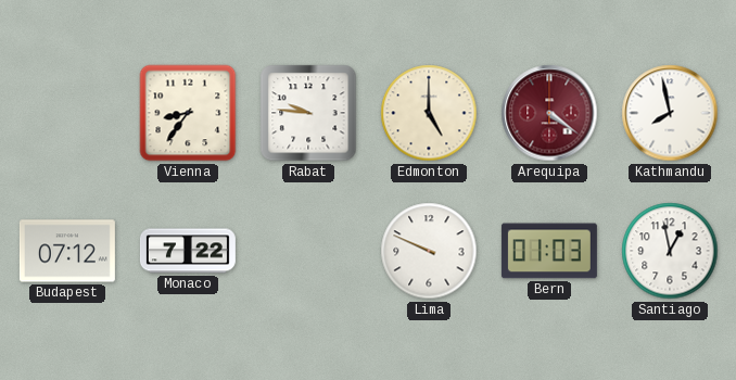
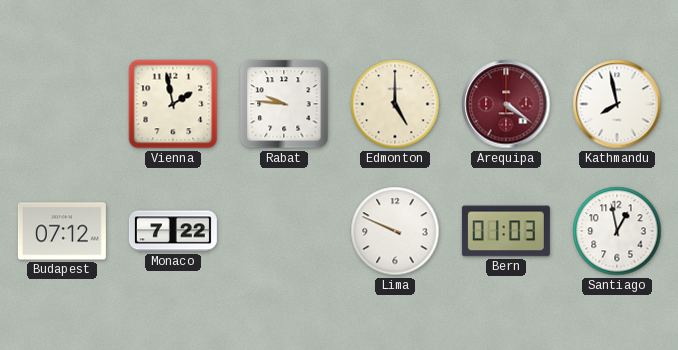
Vienna: 8:36 -> 1:58 (173, 104)
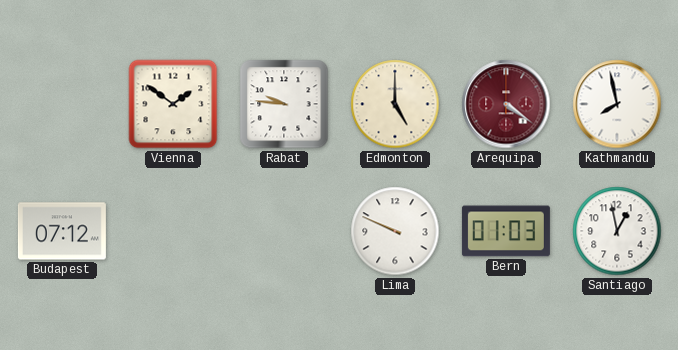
Vienna: 1:58 -> 1:51 (173, 104)
Monaco: 7:22 -> none (173, 231)
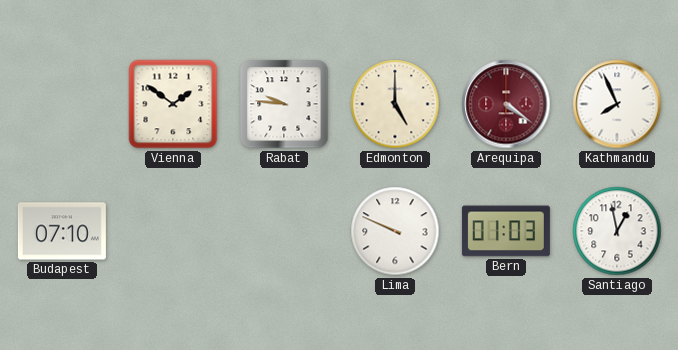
Kathmandu: 7:58 -> 7:56 (617, 104)
Budapest: 07:12 -> 07:10 (62, 231)
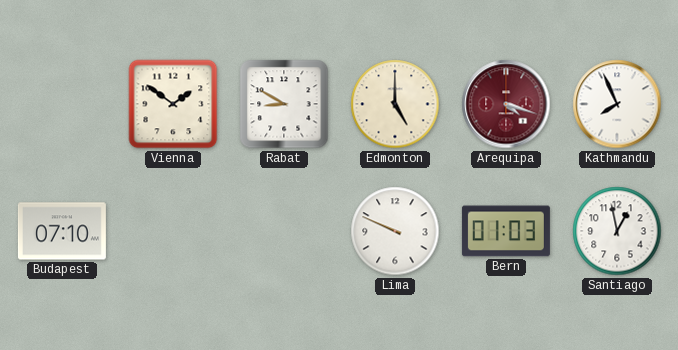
Rabat: 9:46 -> 8:50 (284, 104)
Arequipa: 4:21 -> 4:18 (506, 104)
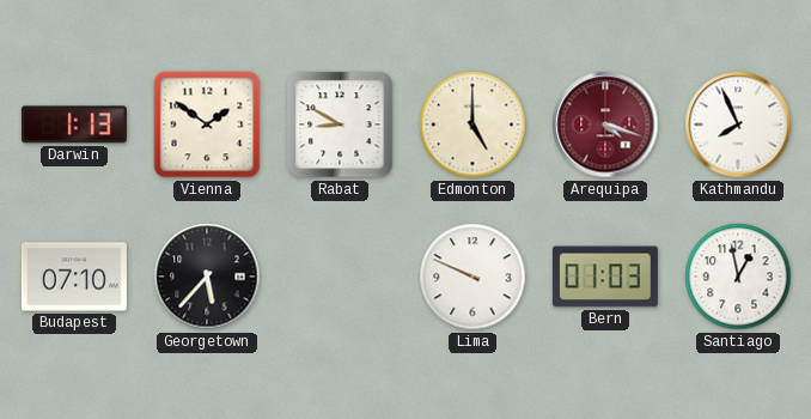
Darwin: none -> 1:13 (74, 125)
Georgetown: none -> 5:37 (207, 277)
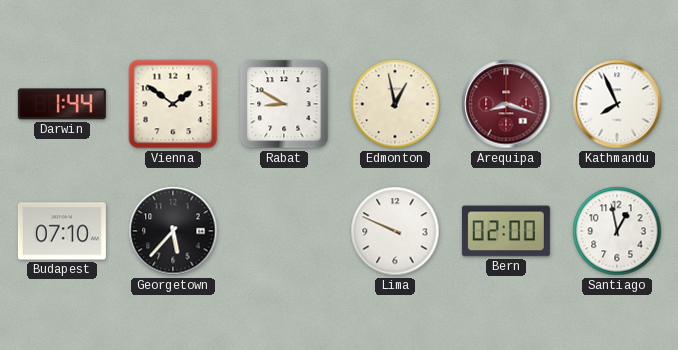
Darwin: 1:13 -> 1:44 (62, 104)
Edmonton: 5:00 -> 12:58 (395, 104)
Arequipa: 4:18 -> 8:18 (506, 104)
Bern: 01:03 -> 02:00 (506, 231)
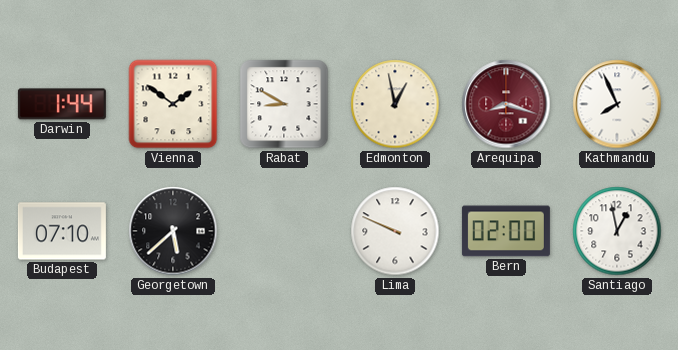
Georgetown: 5:37 -> 5:38 (173, 231)
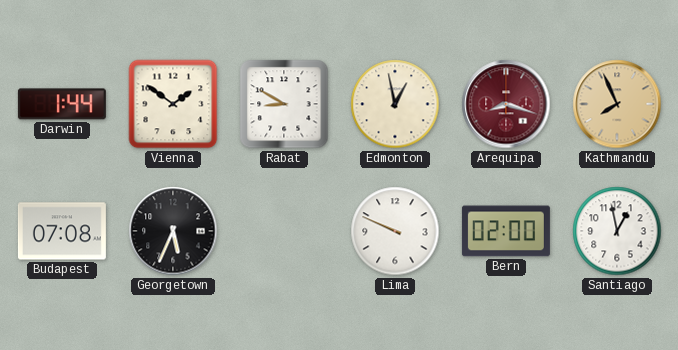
Kathmandu dial: white -> champagne (617, 104)
Budapest: 07:10 -> 07:08 (62, 231)
Georgetown: 5:38 -> 5:34 (173, 231)
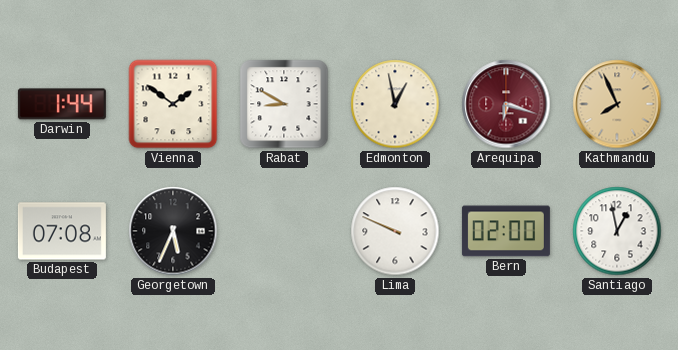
Arequipa: 8:18 -> 6:18 (506, 104)
